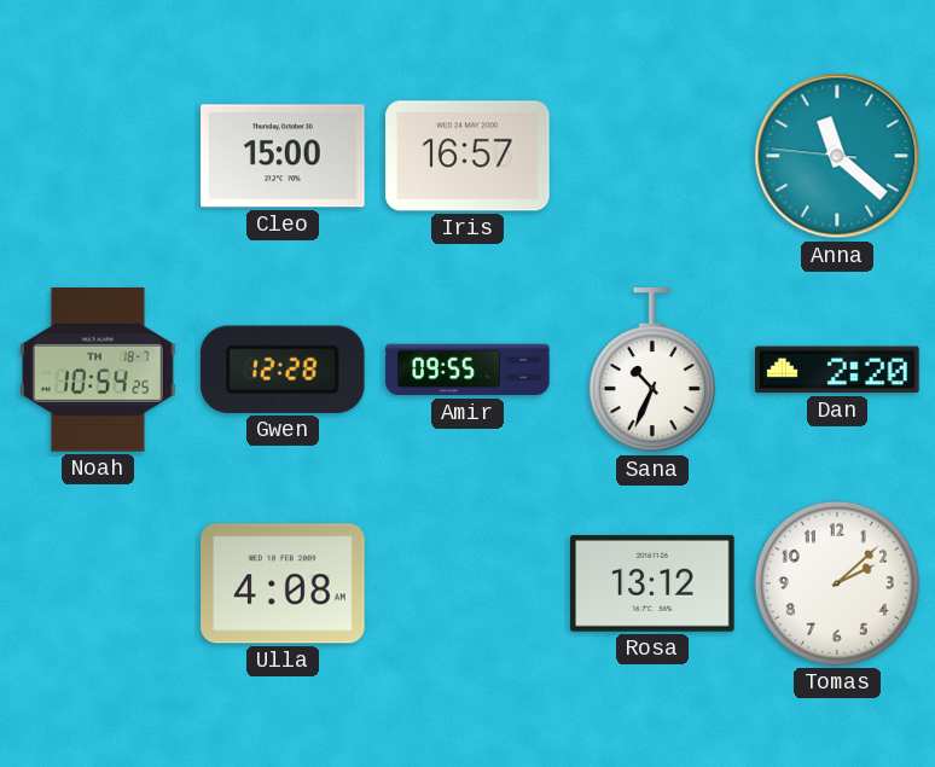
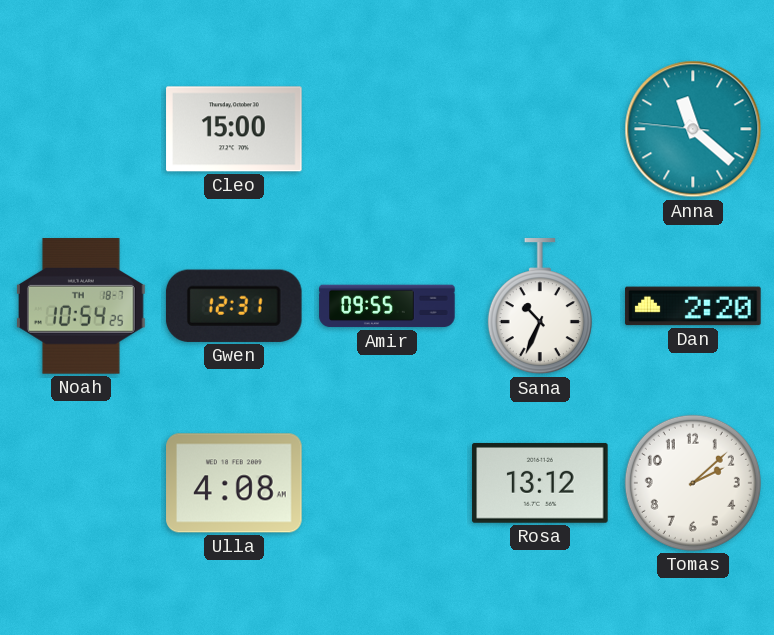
Iris: 16:57 -> none (467, 156)
Gwen: 12:28 -> 12:31 (234, 306)
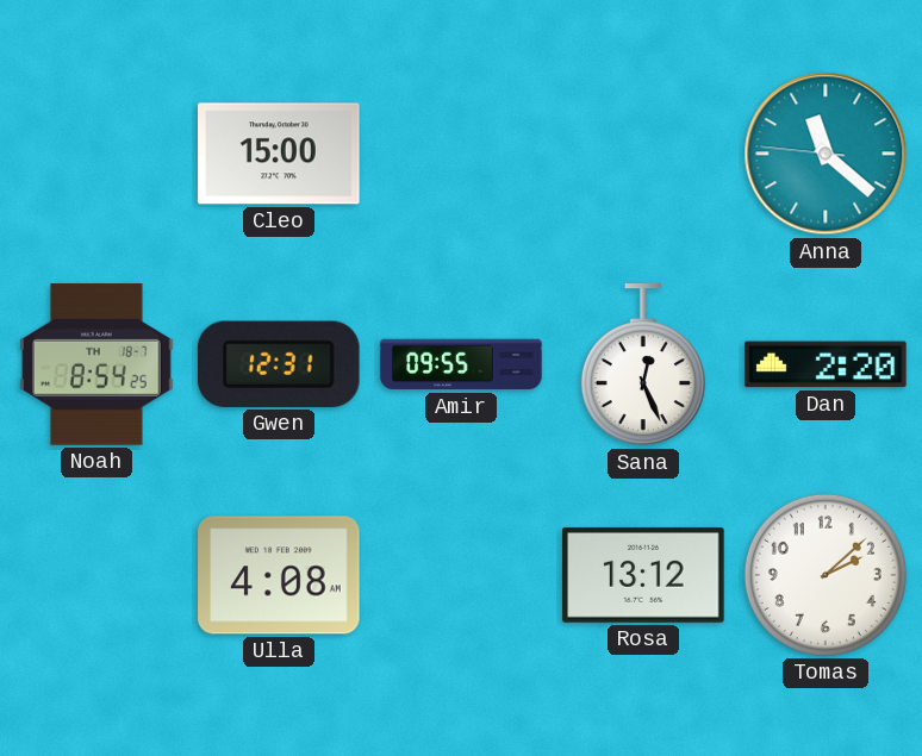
Noah: 10:54 -> 8:54 (98, 364)
Sana: 10:34 -> 12:26 (643, 365)
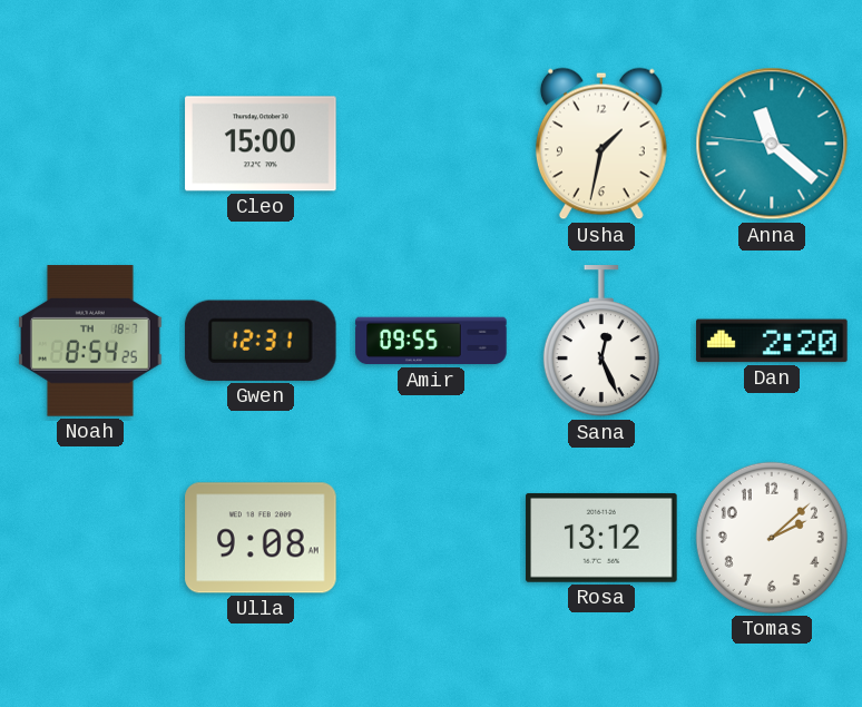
Usha: none -> 1:32 (601, 144)
Ulla: 4:08 -> 9:08 (261, 538)
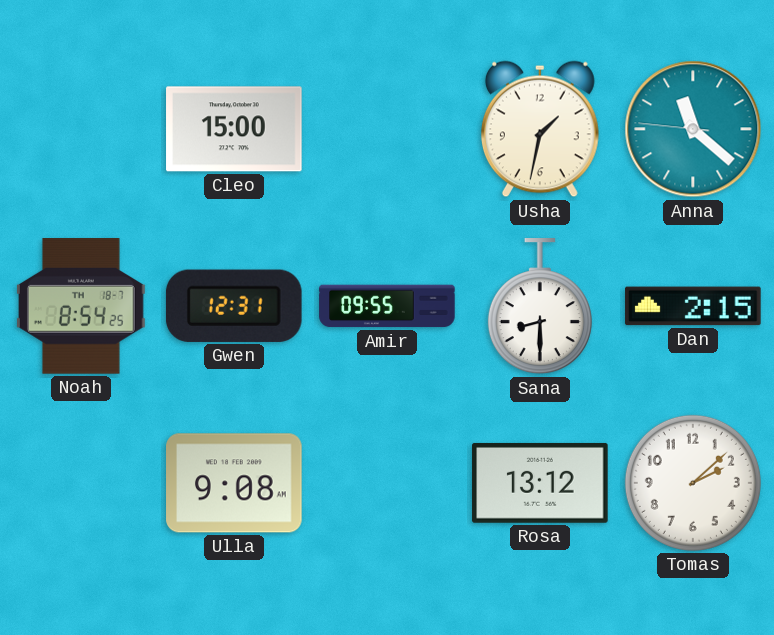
Sana: 12:26 -> 8:30 (540, 307)
Dan: 2:20 -> 2:15 (693, 306)
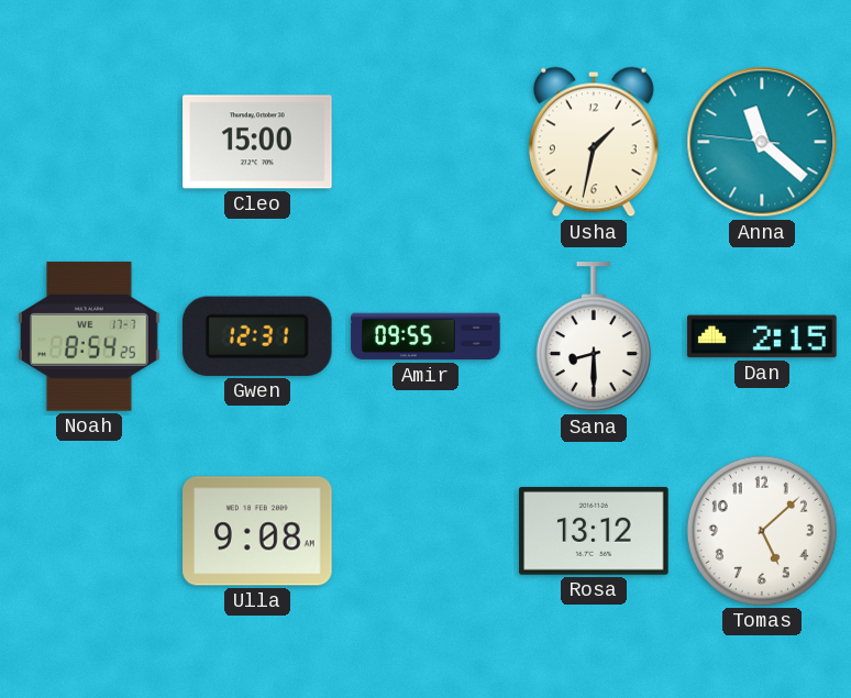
Noah date: TH 18-7 -> WE 17-7 (90, 336)
Tomas: 2:08 -> 5:08 (762, 531)
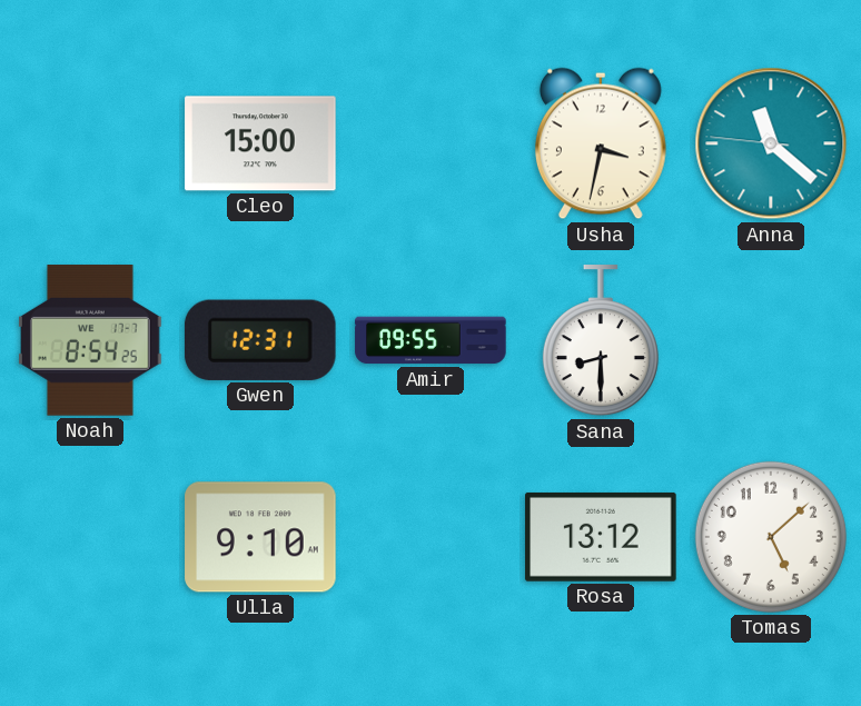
Usha: 1:32 -> 3:32 (601, 143)
Dan: 2:15 -> none (762, 336)
Ulla: 9:08 -> 9:10 (260, 537)
